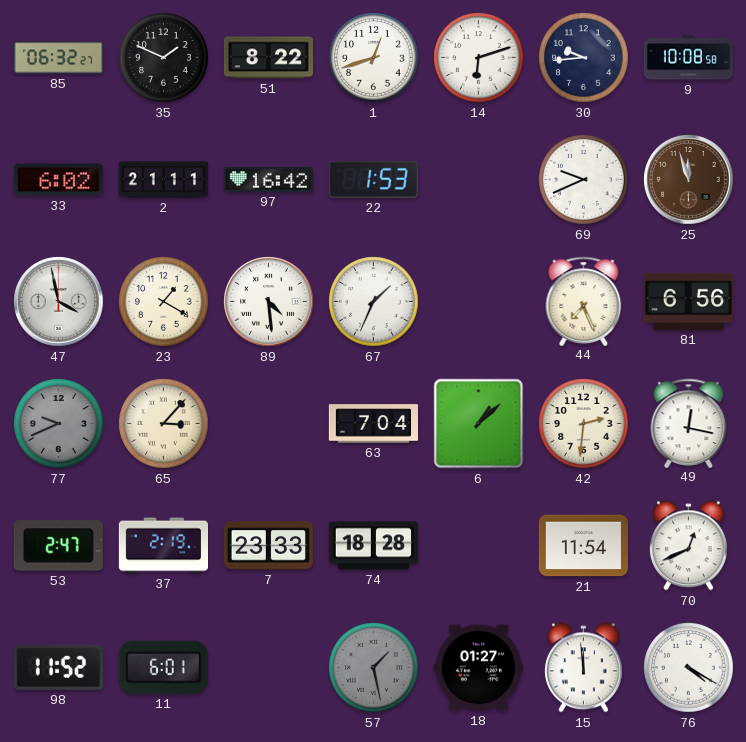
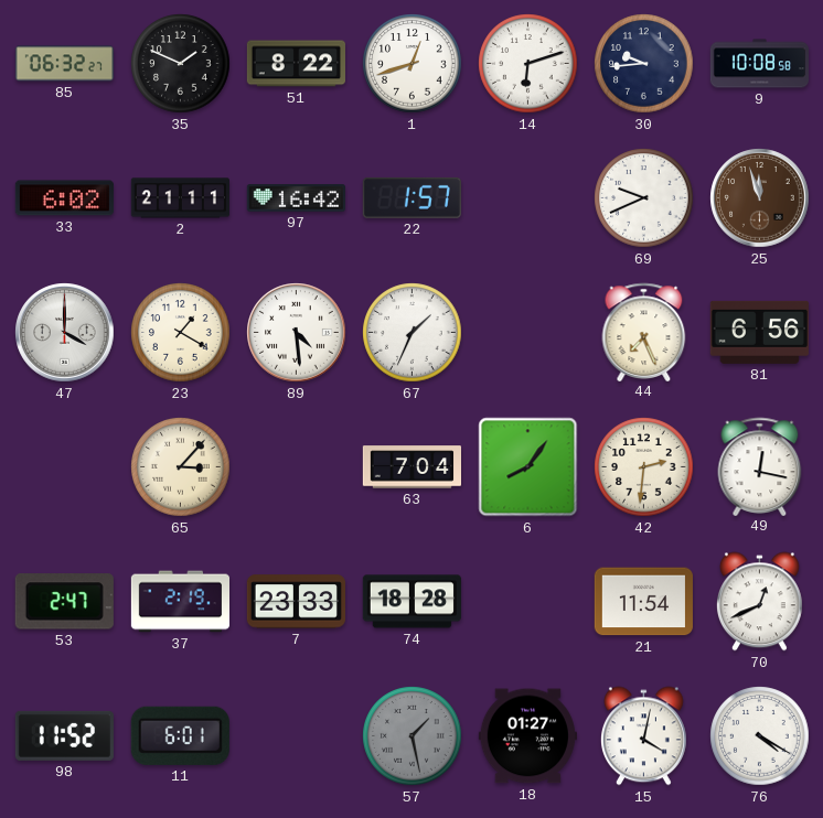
22: 1:53 -> 1:57 (411, 197)
47: 3:58 -> 4:00 (65, 333)
77: 9:41 -> none (59, 424)
6: 1:08 -> 8:06 (528, 467)
15: 11:59 -> 4:02 (643, 736)
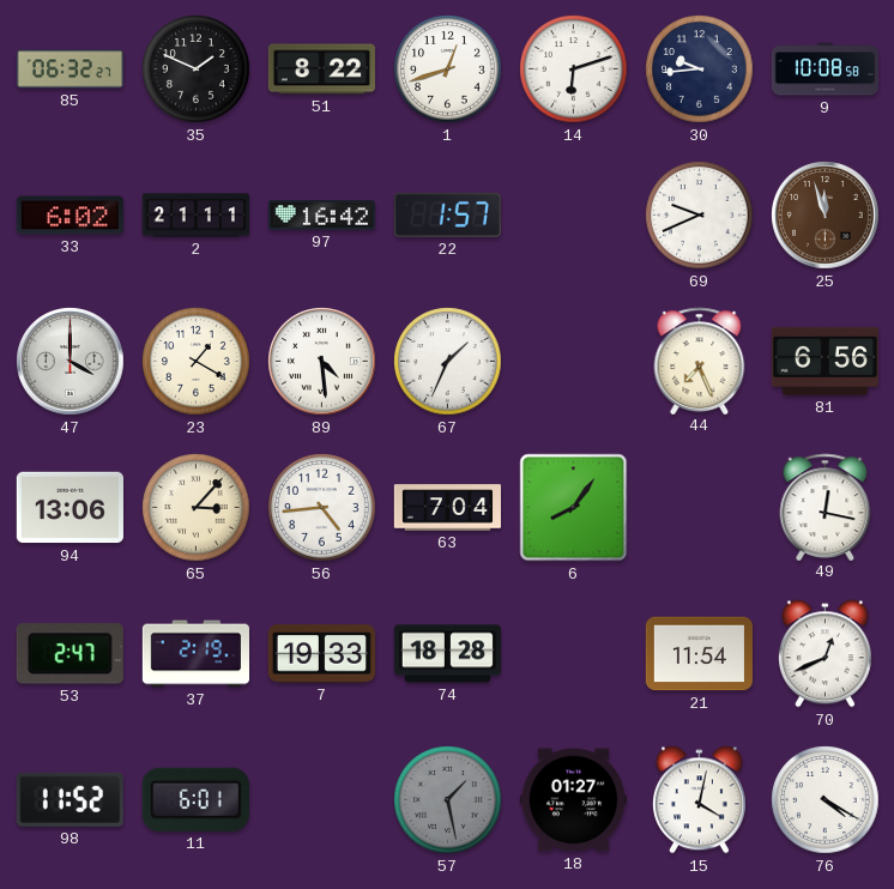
94: none -> 13:06 (70, 508)
56: none -> 4:44 (322, 508)
42: 2:31 -> none (644, 467)
7: 23:33 -> 19:33 (321, 654)
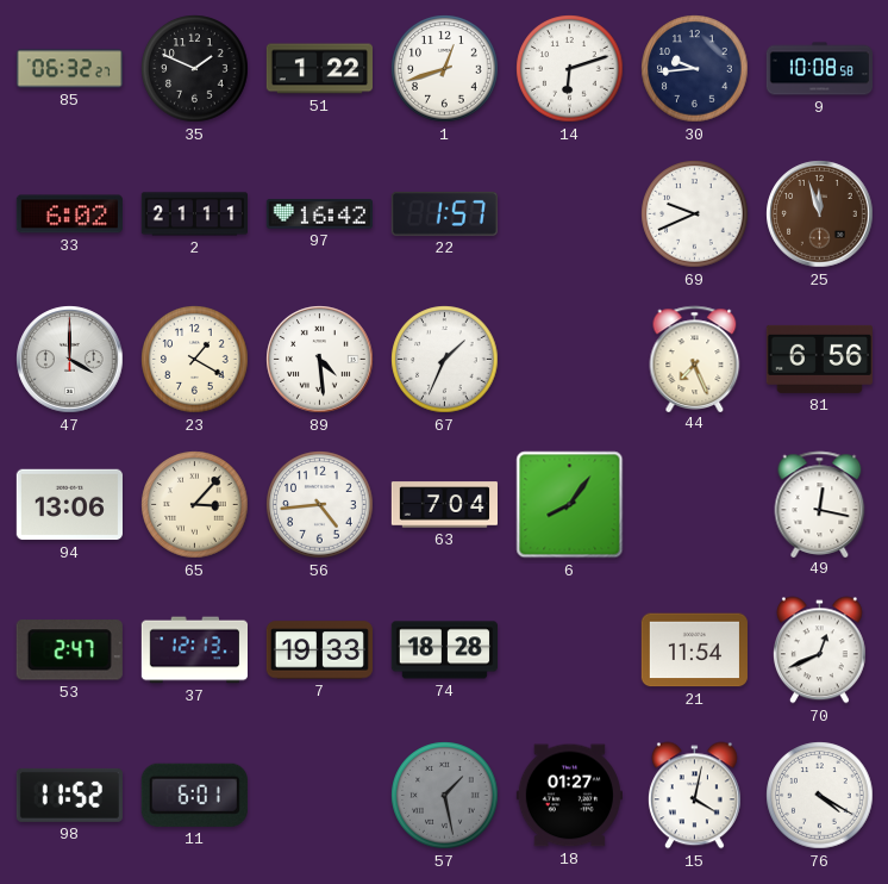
51: 8:22 -> 1:22 (319, 69)
37: 2:19 -> 12:13 (194, 650)
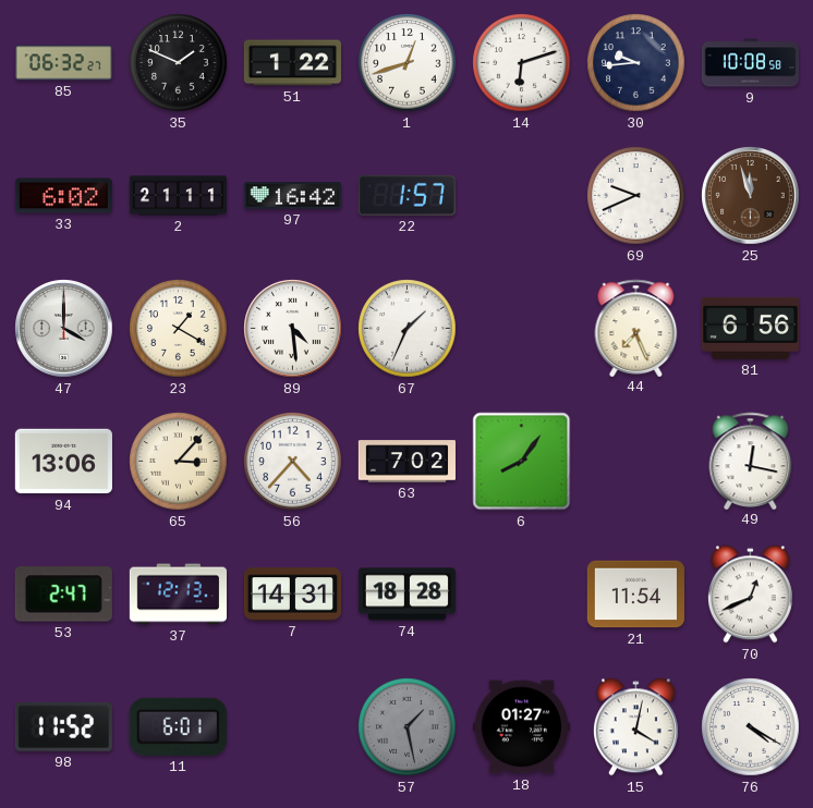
56: 4:44 -> 4:37 (293, 462)
63: 7:04 -> 7:02 (406, 462)
7: 19:33 -> 14:31 (292, 595)
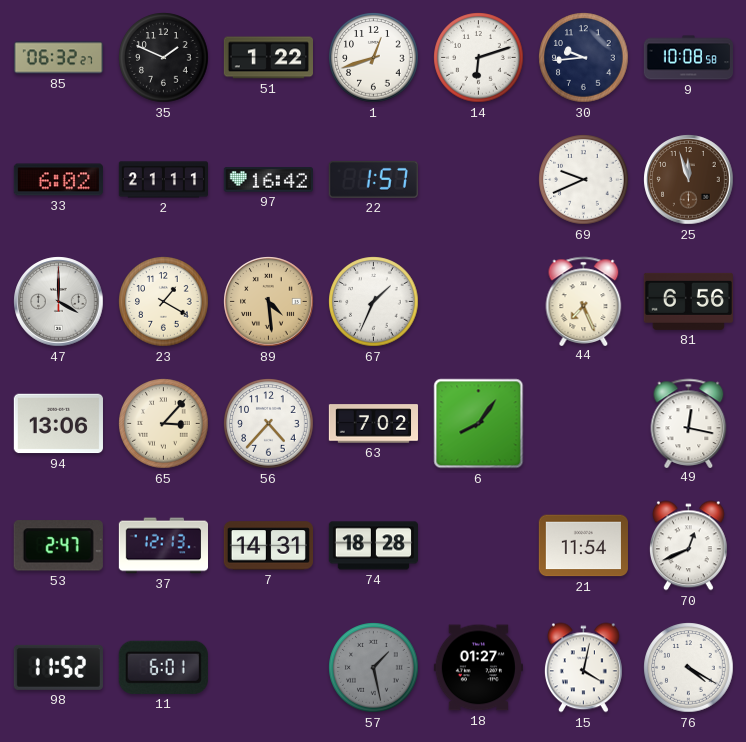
89 dial: white -> champagne (269, 302)
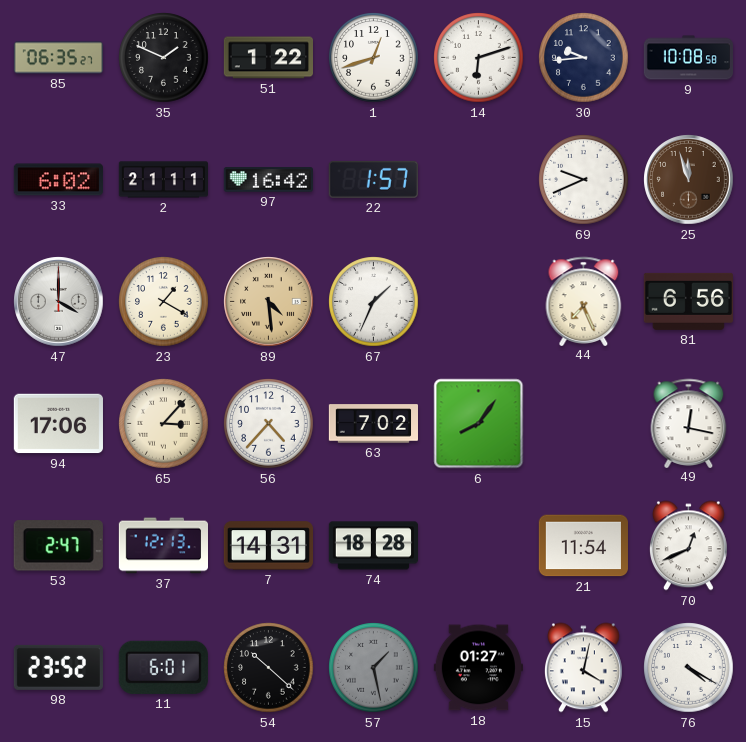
85: 06:32 -> 06:35 (58, 58)
94: 13:06 -> 17:06 (58, 424)
98: 11:52 -> 23:52 (58, 667)
54: none -> 10:22 (269, 668)
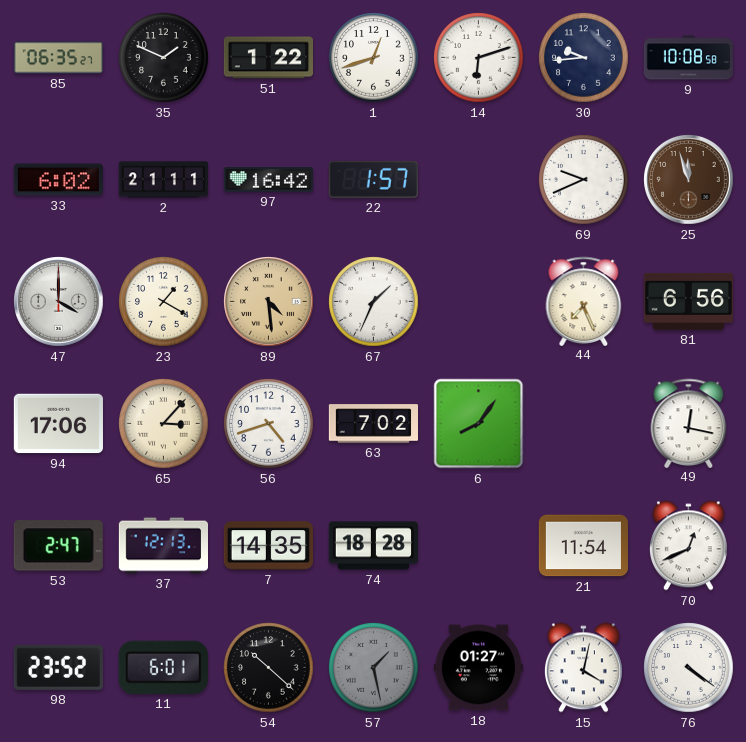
56: 4:37 -> 4:42 (269, 424)
7: 14:31 -> 14:35 (268, 546)
76: 4:20 -> 4:21 (689, 668)
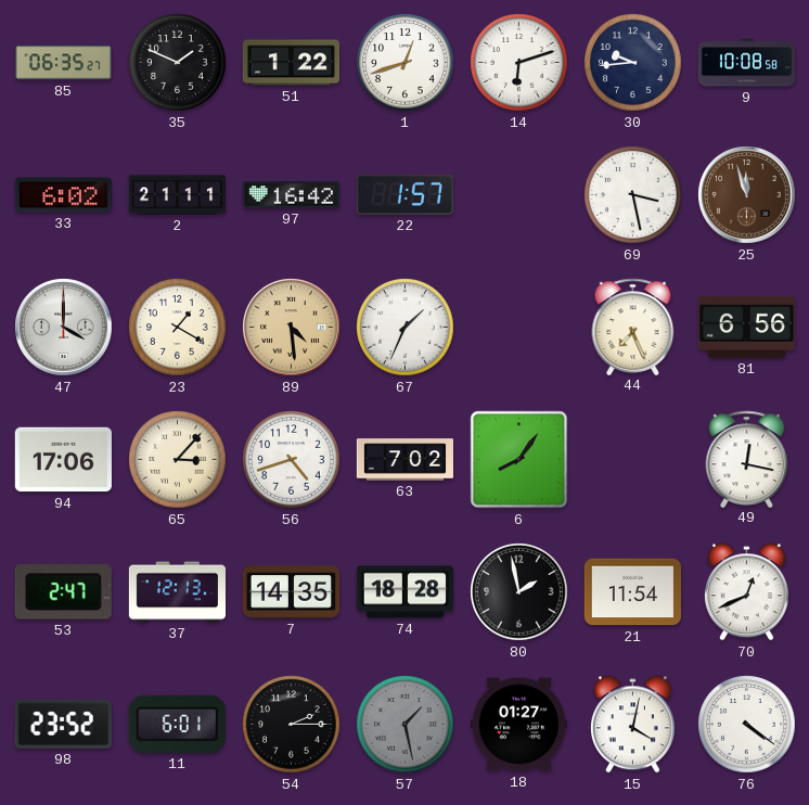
69: 9:41 -> 3:28 (633, 195)
80: none -> 1:58 (519, 592)
54: 10:22 -> 2:15 (292, 725)
